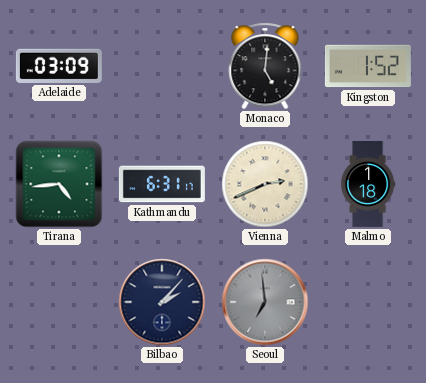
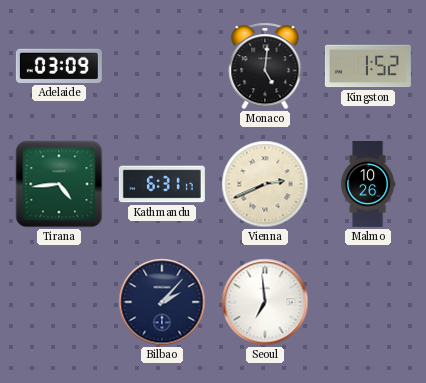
Malmo: 1:18 -> 10:26 (368, 184)
Seoul dial: grey -> white (265, 302)
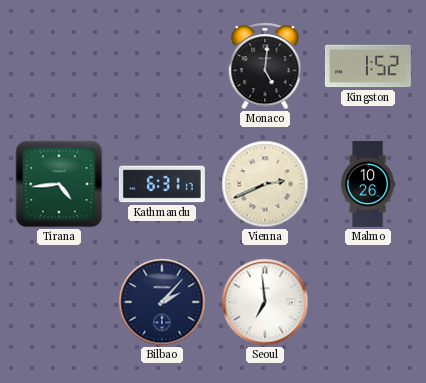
Adelaide: 03:09 -> none (59, 66)
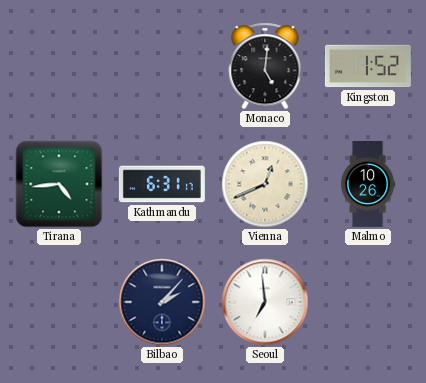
Vienna: 2:41 -> 12:41 (265, 184)
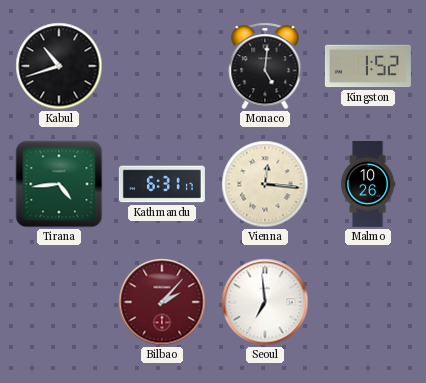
Kabul: none -> 10:42 (59, 66)
Vienna: 12:41 -> 12:16 (265, 184)
Bilbao dial: navy -> burgundy (162, 302)
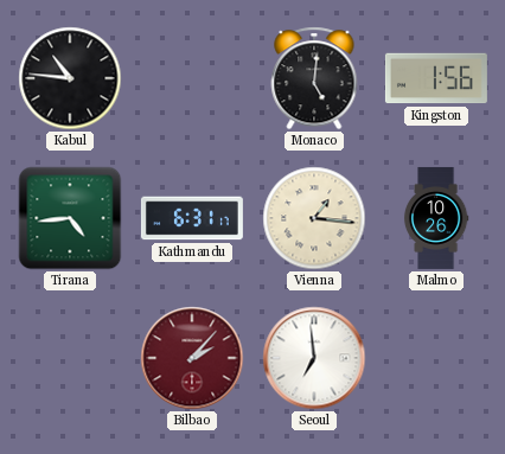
Kabul: 10:42 -> 10:46 (70, 78)
Kingston: 1:52 -> 1:56 (436, 78)
Vienna: 12:16 -> 1:16 (314, 218)
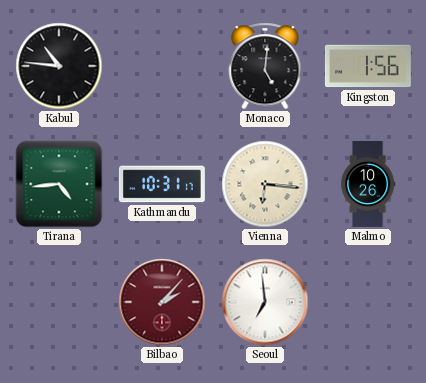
Kathmandu: 6:31 -> 10:31 (162, 184)
Vienna: 1:16 -> 6:16 (265, 184)
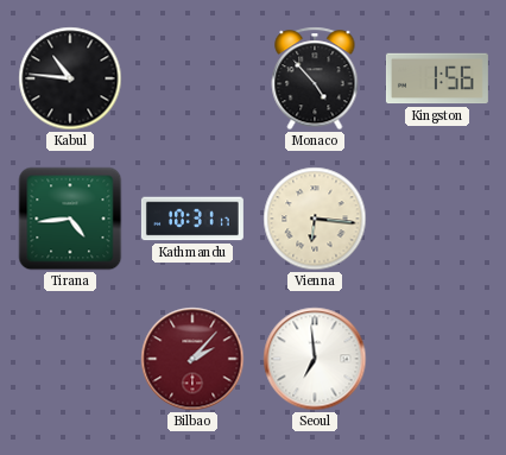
Monaco: 5:01 -> 4:53 (315, 78)
Malmo: 10:26 -> none (368, 184)
